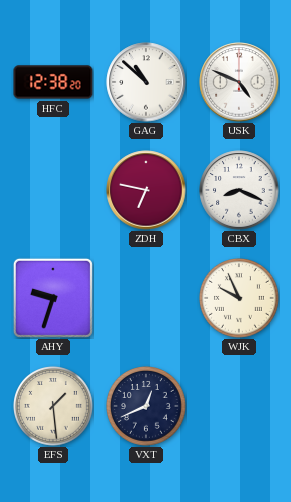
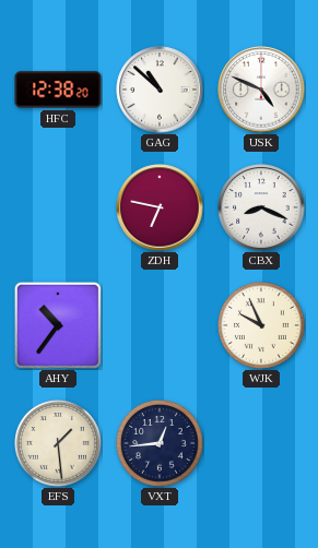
AHY: 9:33 -> 10:36 (58, 325)
VXT: 12:41 -> 12:44 (161, 444)
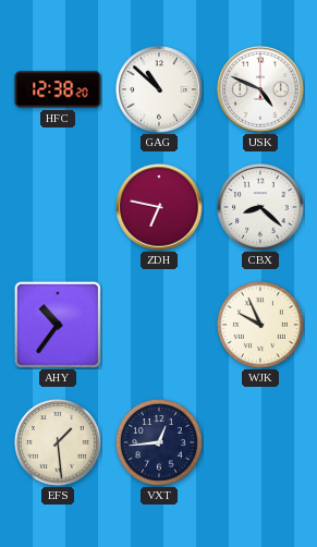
CBX: 8:19 -> 8:22 (260, 207)
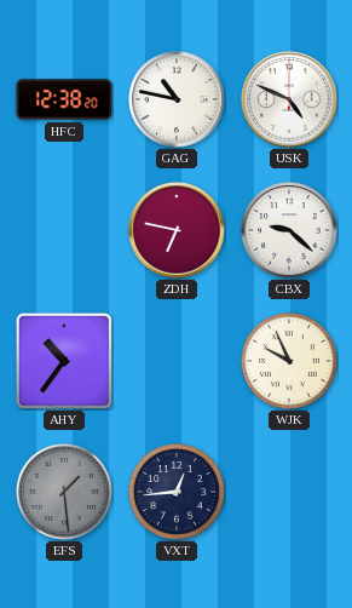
GAG: 10:52 -> 10:47 (177, 99)
CBX: 8:22 -> 9:22 (289, 230)
EFS dial: cream -> grey (65, 493)
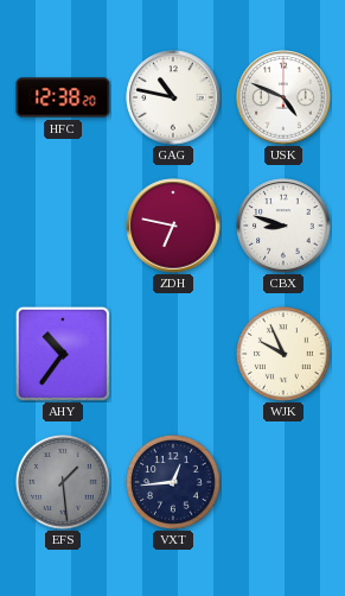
CBX: 9:22 -> 8:48 (283, 226)
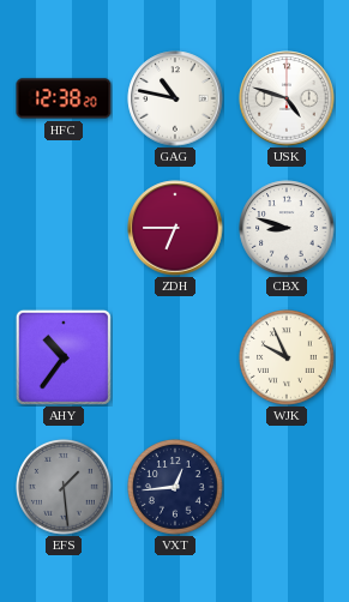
USK: 4:49 -> 4:48 (287, 98)
ZDH: 6:47 -> 6:45 (175, 228)
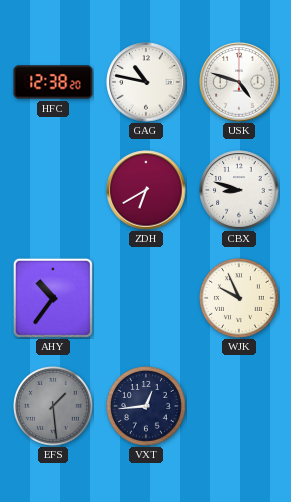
ZDH: 6:45 -> 6:40 (146, 190)
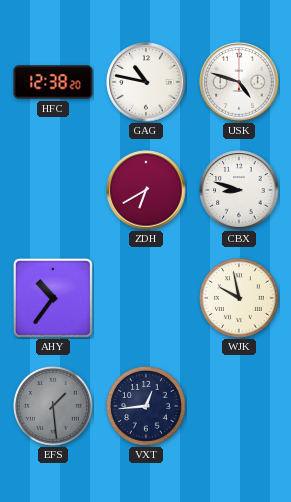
WJK: 9:56 -> 9:58 (240, 299)
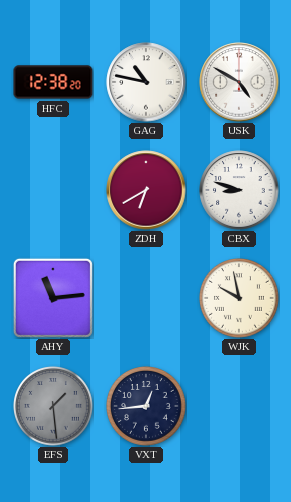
USK: 4:48 -> 4:50 (239, 82)
AHY: 10:36 -> 11:14 (53, 298)
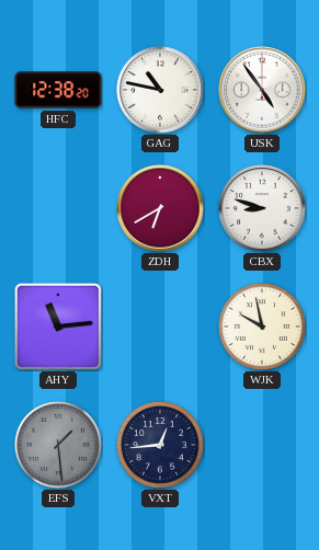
USK: 4:50 -> 4:54 (262, 90)
